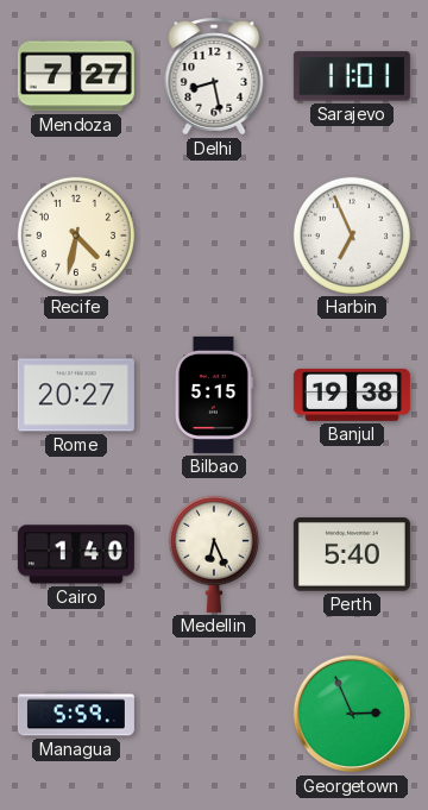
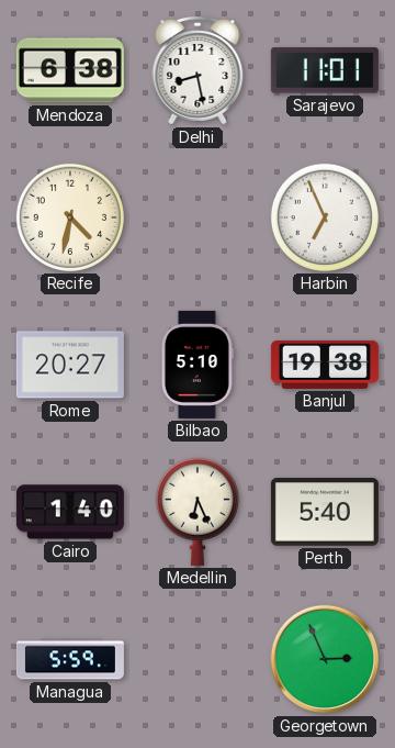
Mendoza: 7:27 -> 6:38 (70, 70)
Bilbao: 5:15 -> 5:10 (198, 365)
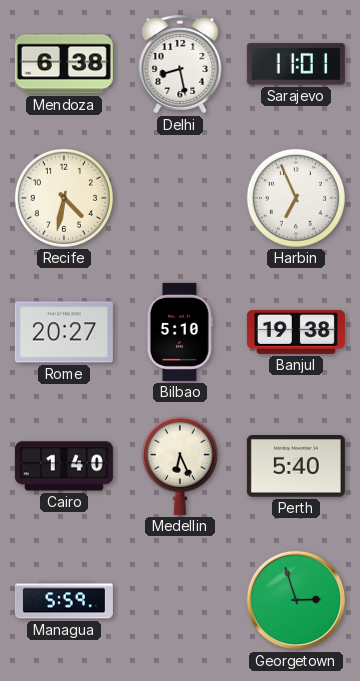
Georgetown: 2:56 -> 2:57 (296, 600)
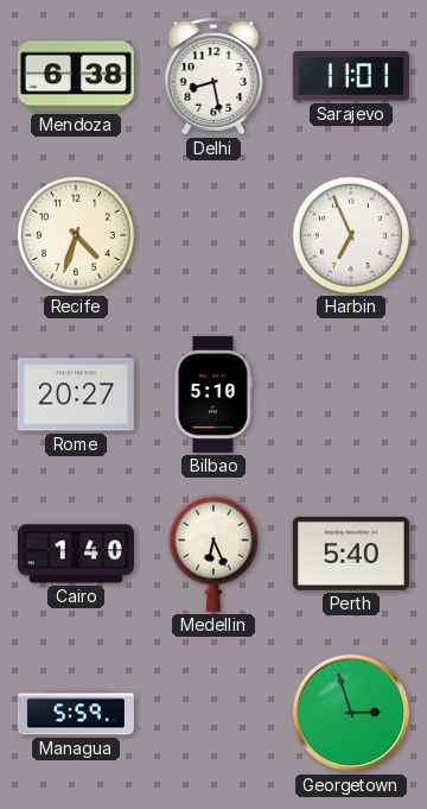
Recife: 4:32 -> 4:33 (76, 235)
Banjul: 19:38 -> none (296, 332)
